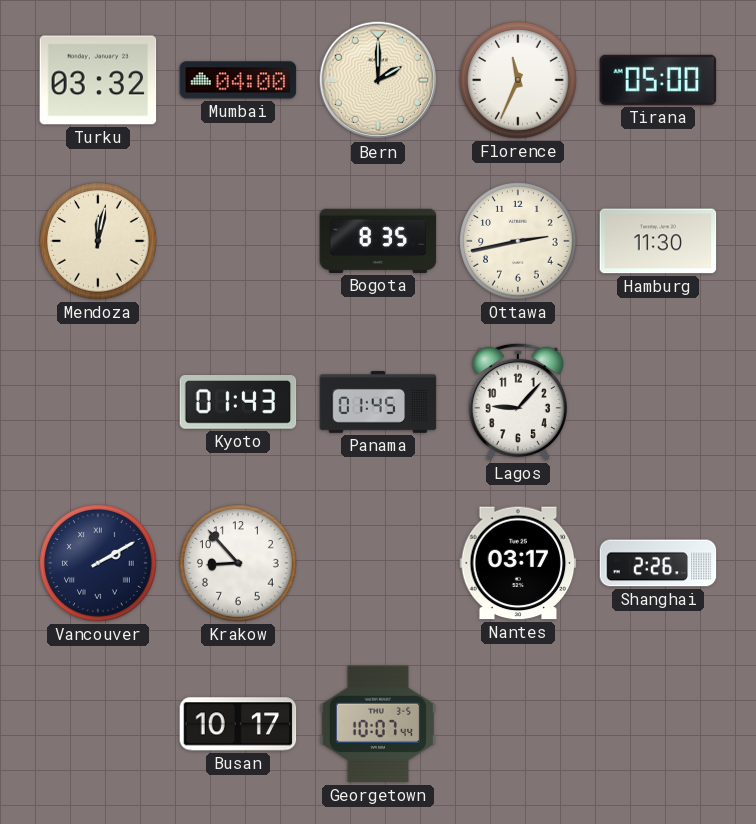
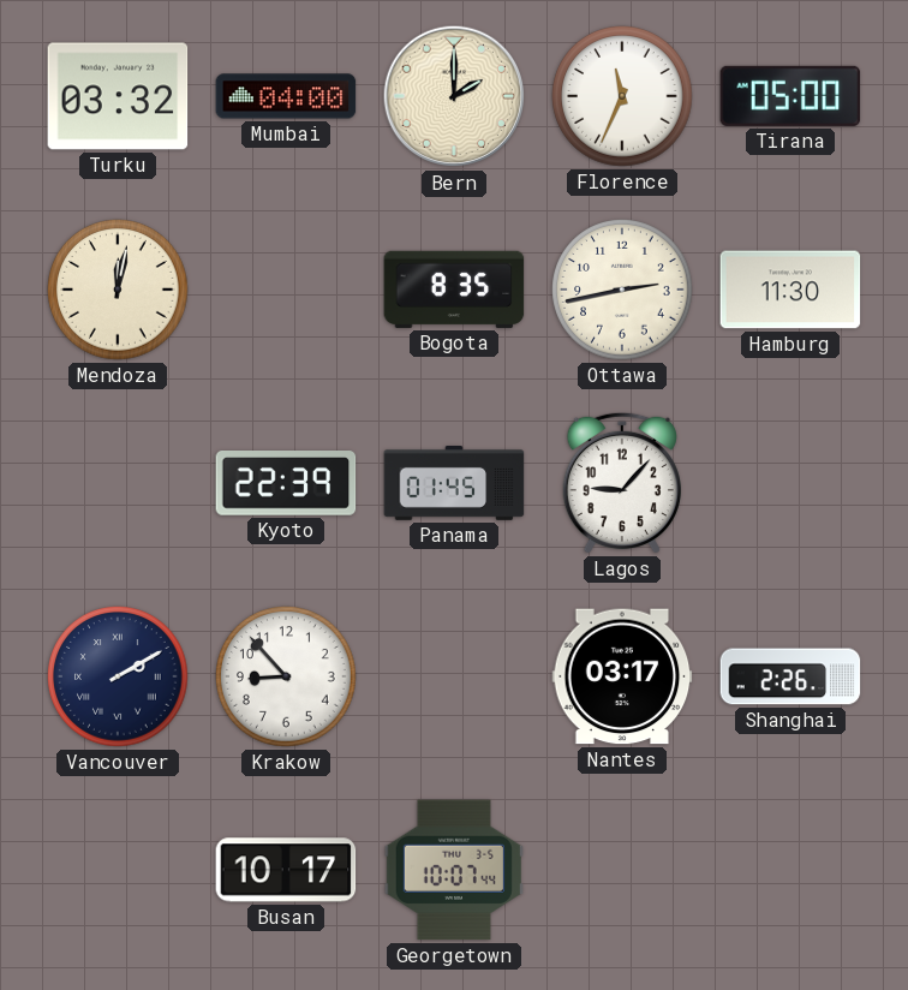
Kyoto: 01:43 -> 22:39 (286, 484)
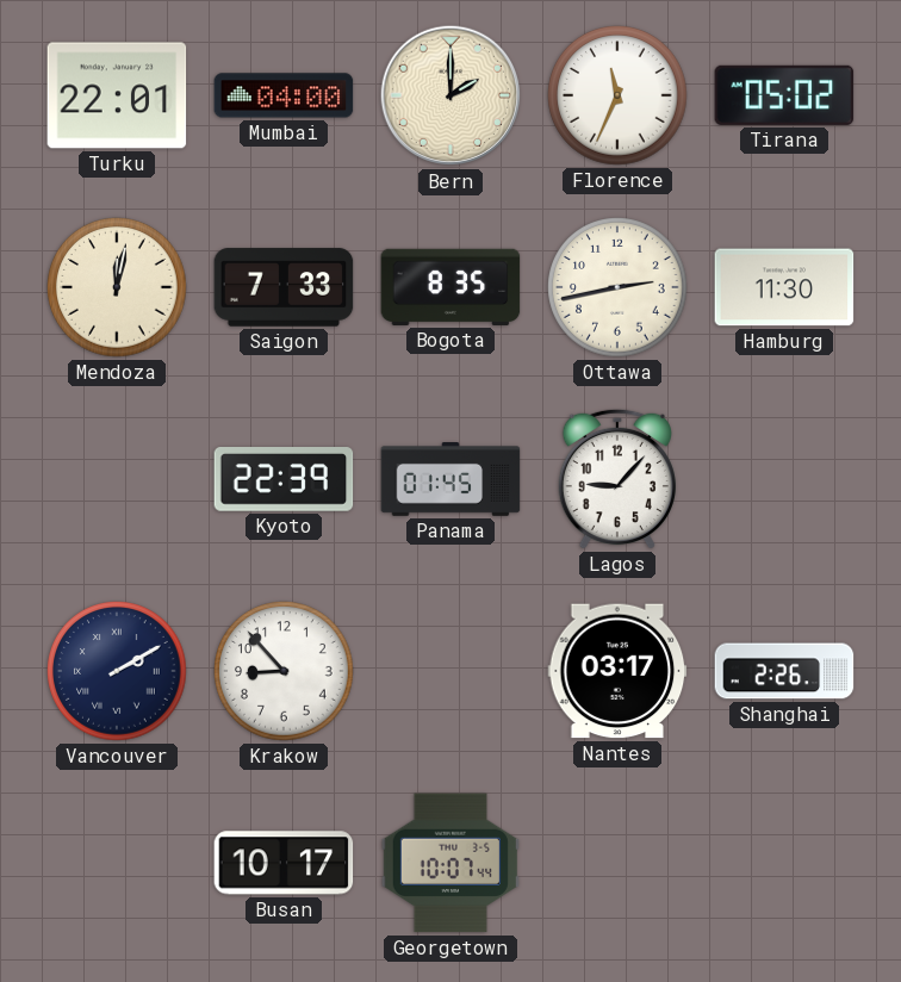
Turku: 03:32 -> 22:01 (117, 95)
Tirana: 05:00 -> 05:02 (784, 95)
Saigon: none -> 7:33 (284, 287)
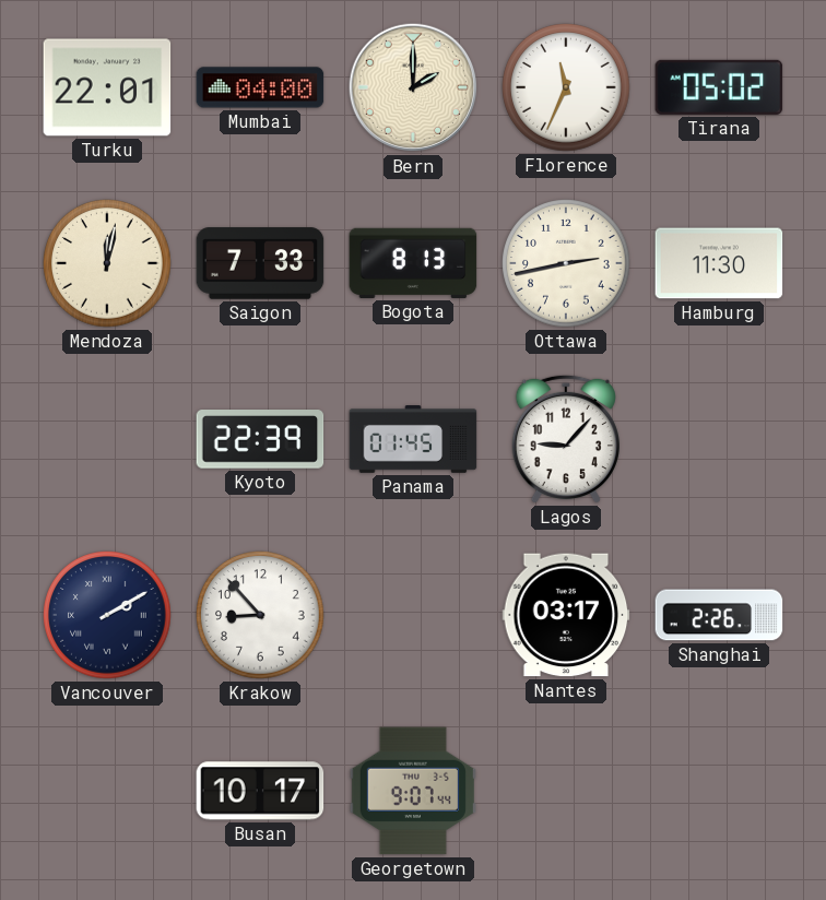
Bogota: 8:35 -> 8:13 (413, 263)
Georgetown: 10:07 -> 9:07 (413, 791)
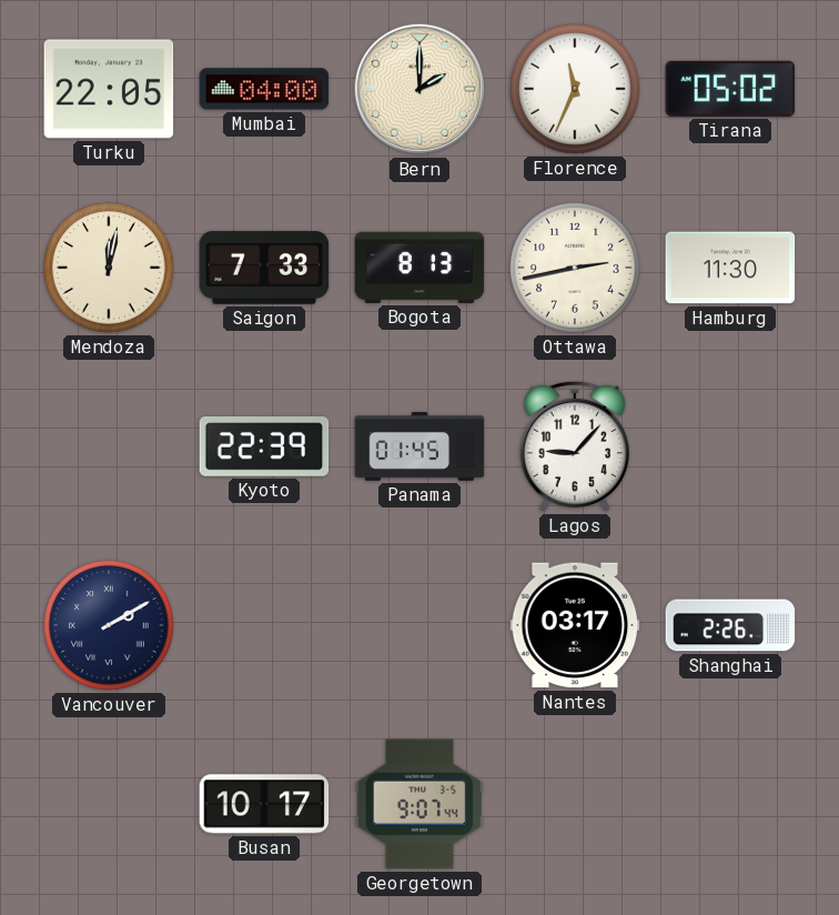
Turku: 22:01 -> 22:05 (109, 89)
Krakow: 8:53 -> none (260, 615)
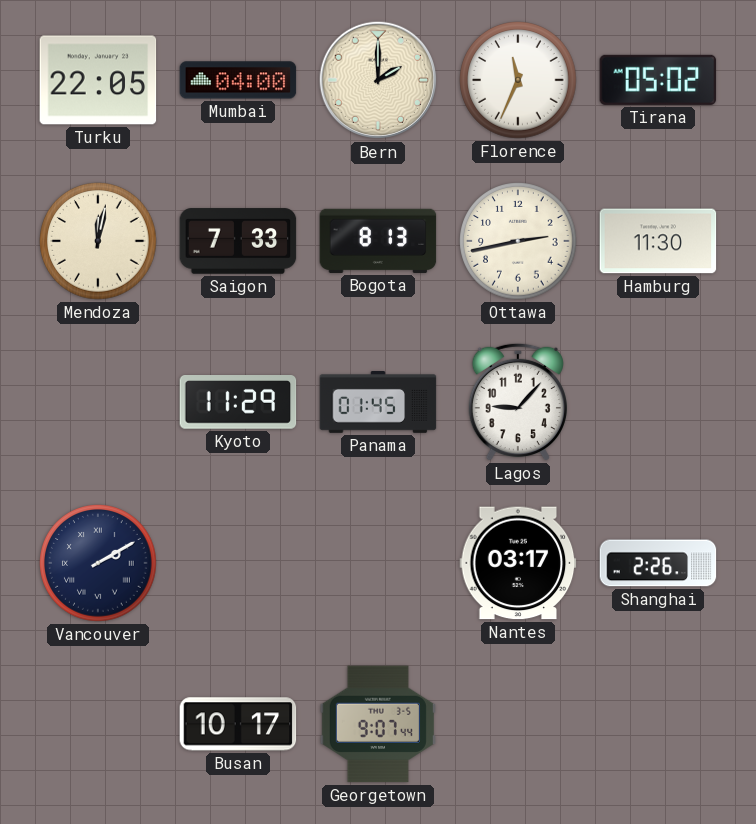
Kyoto: 22:39 -> 11:29 (238, 403)
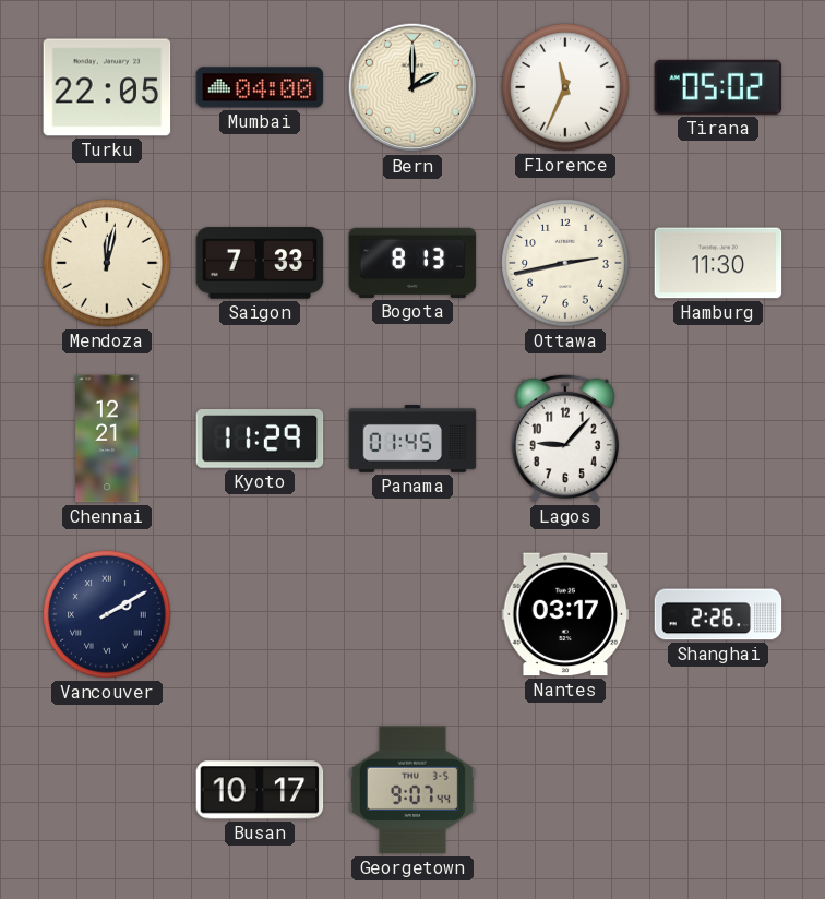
Chennai: none -> 12:21 (107, 439)
